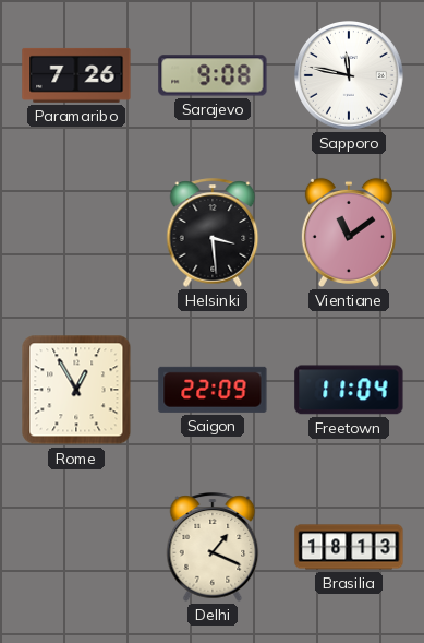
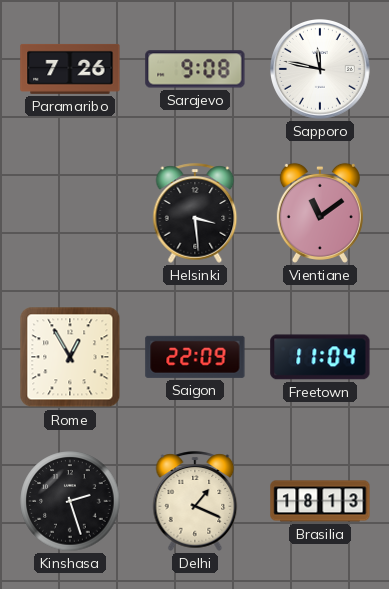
Kinshasa: none -> 2:27 (70, 501)
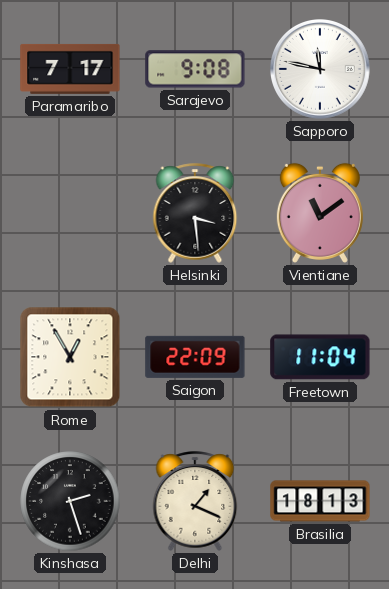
Paramaribo: 7:26 -> 7:17 (70, 69)
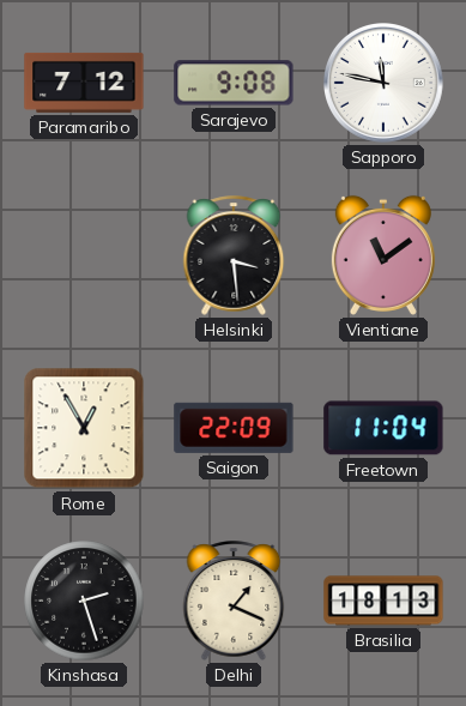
Paramaribo: 7:17 -> 7:12 (84, 83)
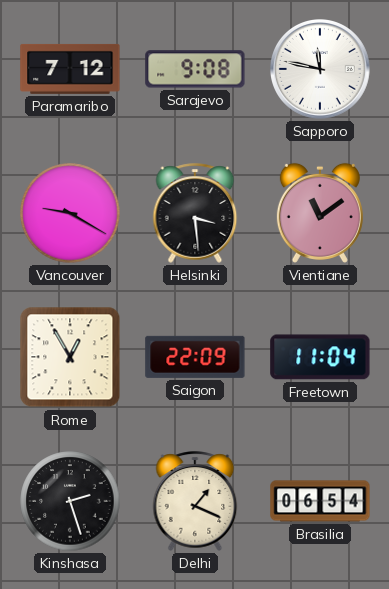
Vancouver: none -> 9:20 (70, 213)
Brasilia: 18:13 -> 06:54 (320, 501)
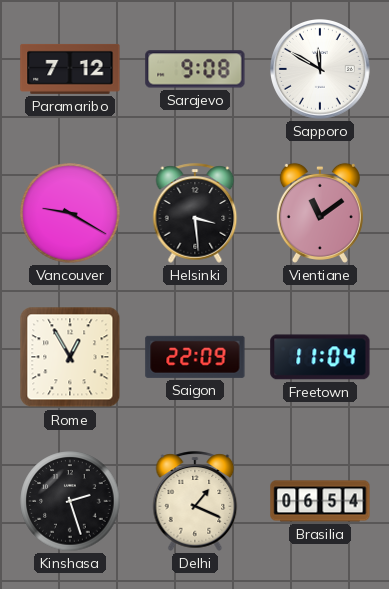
Sapporo: 11:47 -> 11:50 (321, 70)
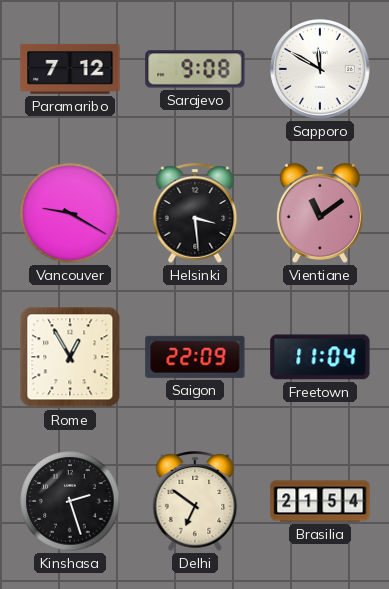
Delhi: 1:19 -> 6:51 (195, 501)
Brasilia: 06:54 -> 21:54 (320, 501)
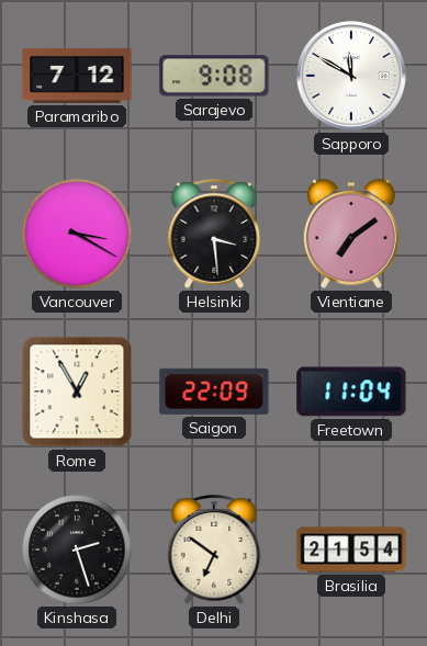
Vancouver: 9:20 -> 3:20 (77, 234)
Vientiane: 11:09 -> 7:09 (351, 234)
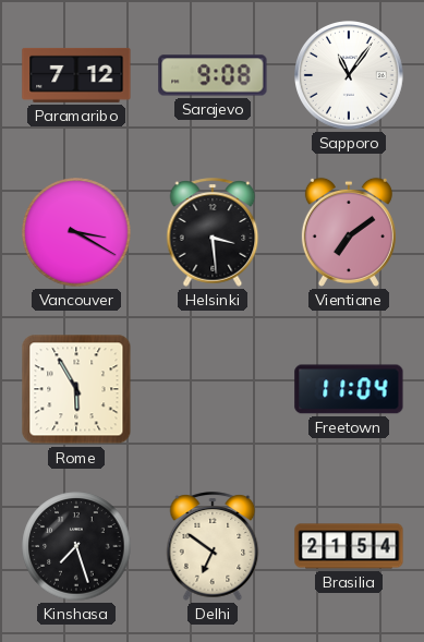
Sapporo: 11:50 -> 11:06 (350, 76)
Rome: 12:55 -> 5:55 (76, 389)
Saigon: 22:09 -> none (214, 392)
Kinshasa: 2:27 -> 7:27 (76, 546)
